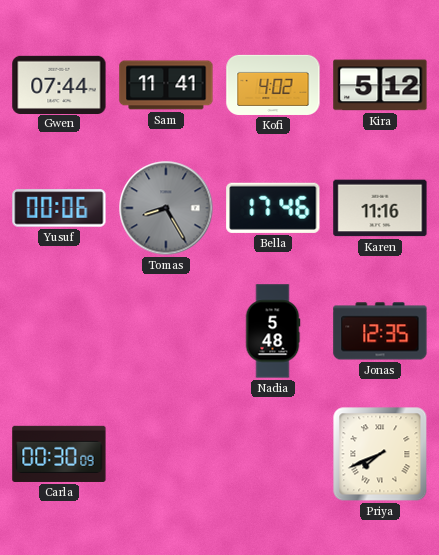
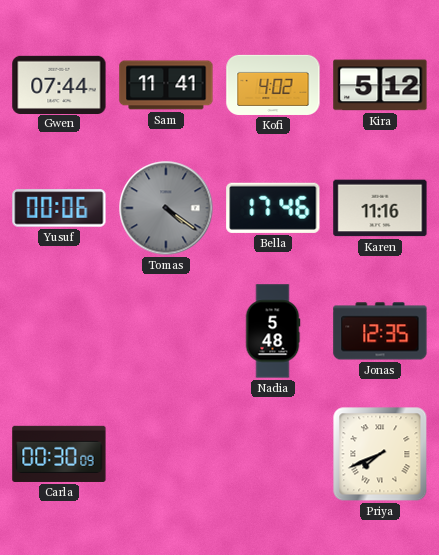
Tomas: 8:25 -> 4:21 (166, 208)
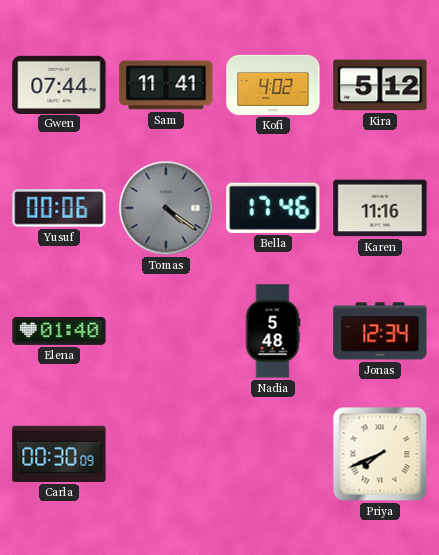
Elena: none -> 01:40 (59, 331)
Jonas: 12:35 -> 12:34 (380, 331)
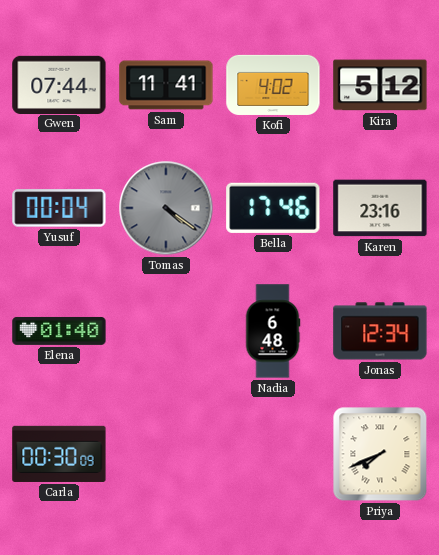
Yusuf: 00:06 -> 00:04 (59, 208)
Karen: 11:16 -> 23:16 (380, 208)
Nadia: 5:48 -> 6:48 (273, 331)
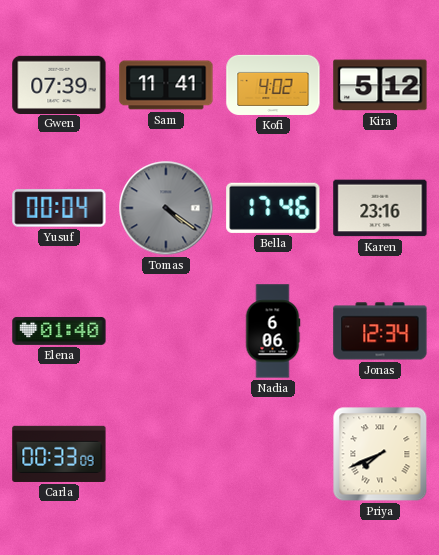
Gwen: 07:44 -> 07:39 (59, 84)
Nadia: 6:48 -> 6:06 (273, 331)
Carla: 00:30 -> 00:33 (59, 454)
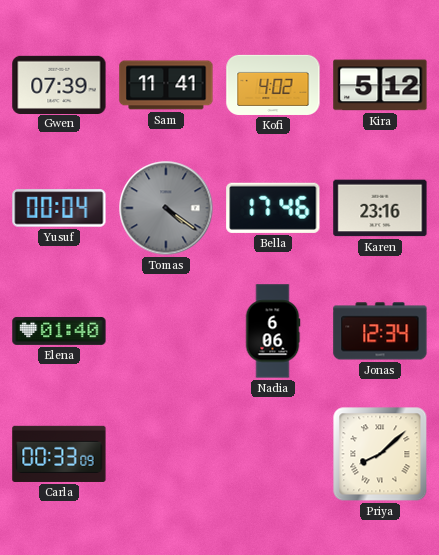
Priya: 7:41 -> 8:08 (380, 454)
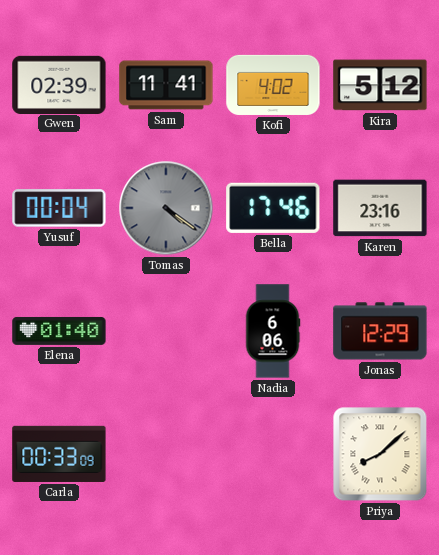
Gwen: 07:39 -> 02:39 (59, 84)
Jonas: 12:34 -> 12:29 (380, 331)
